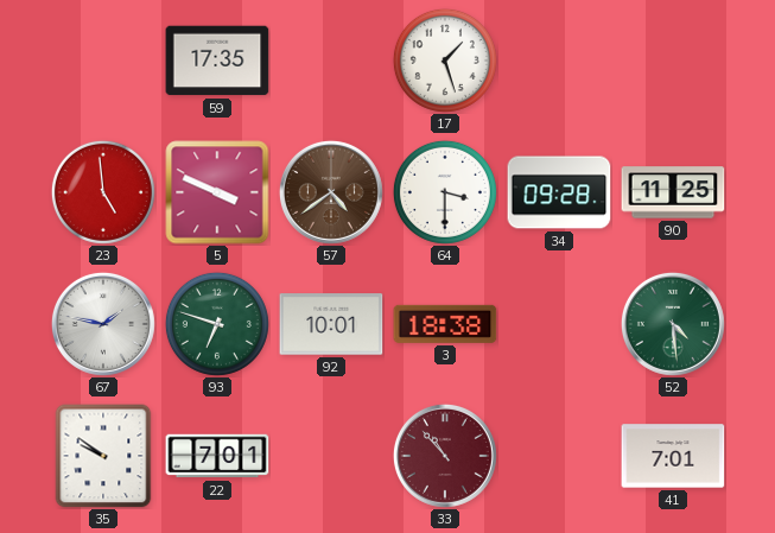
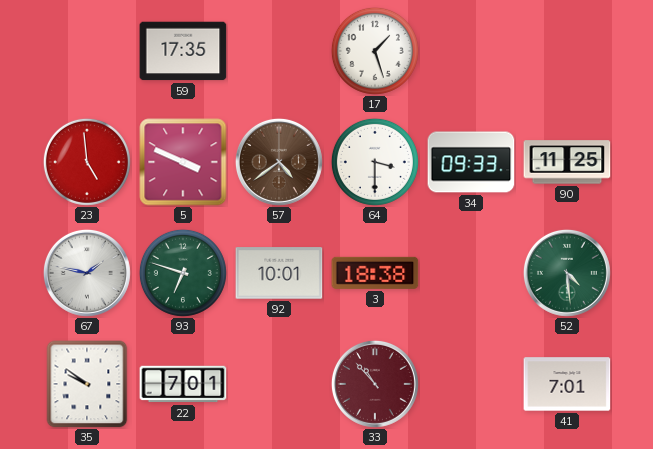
34: 09:28 -> 09:33 (471, 162)
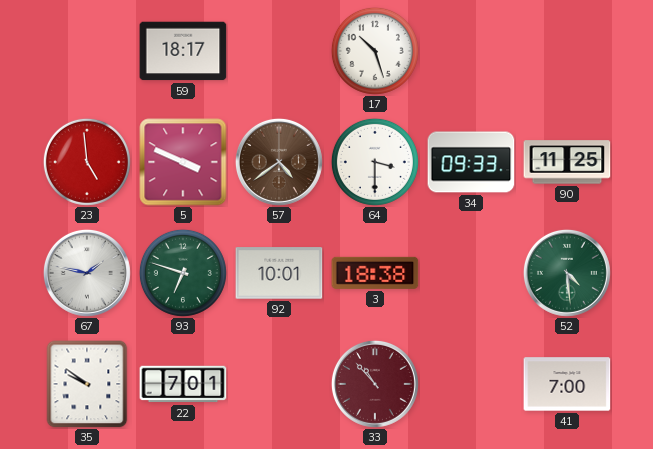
59: 17:35 -> 18:17 (183, 51)
17: 1:27 -> 10:27 (375, 51)
41: 7:01 -> 7:00 (567, 384)
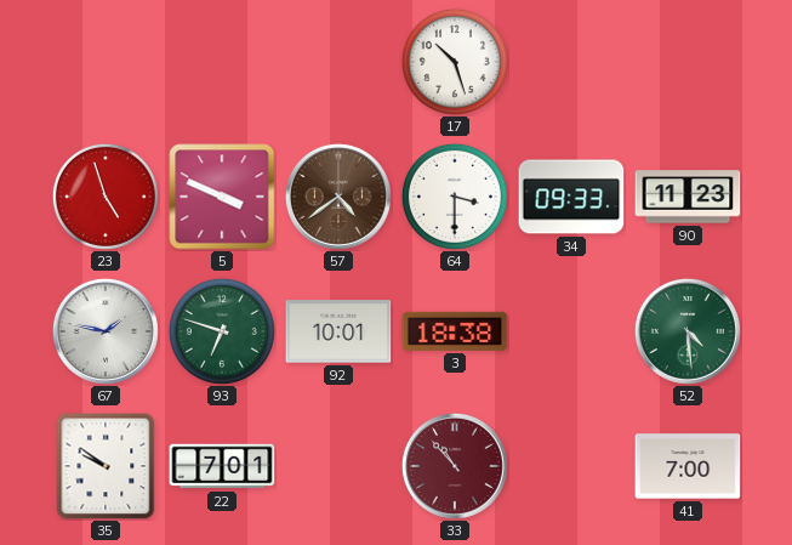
59: 18:17 -> none (183, 51)
23: 4:59 -> 4:57 (106, 197)
90: 11:25 -> 11:23 (688, 197)
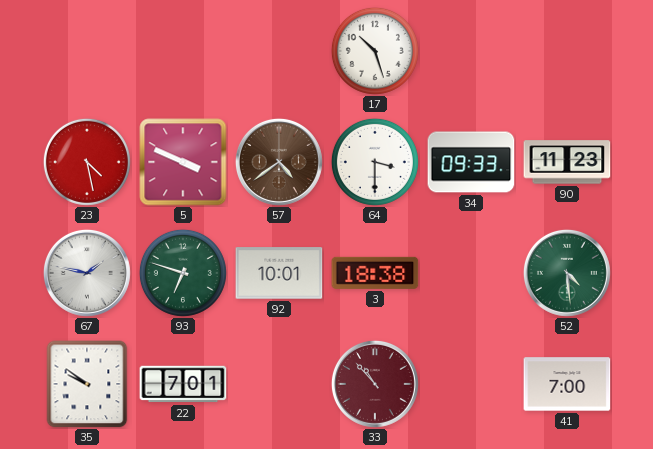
23: 4:57 -> 4:28 (87, 162)
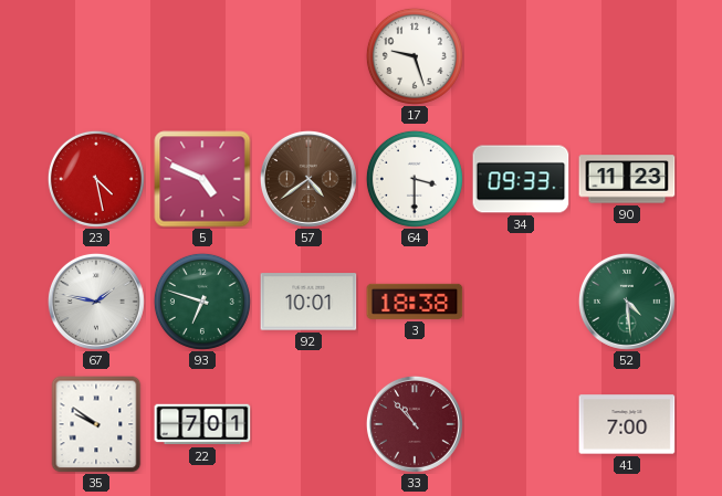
17: 10:27 -> 9:27 (415, 56)
5: 3:49 -> 4:49 (202, 179)
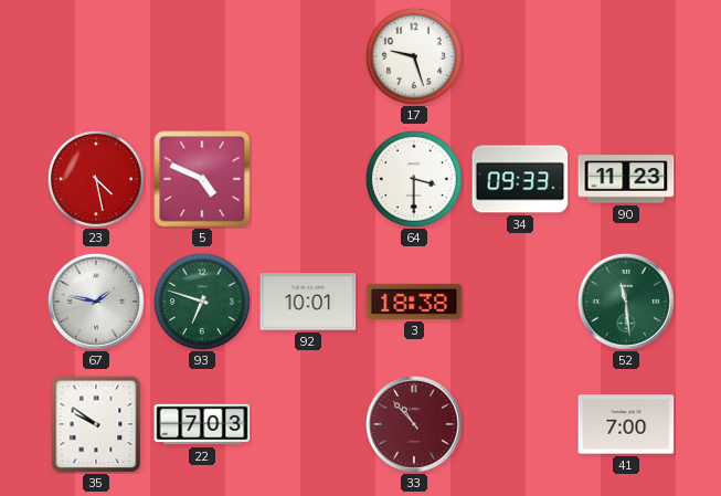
57: 4:39 -> none (308, 179)
52: 4:29 -> 11:29 (626, 302)
22: 7:01 -> 7:03 (202, 424)
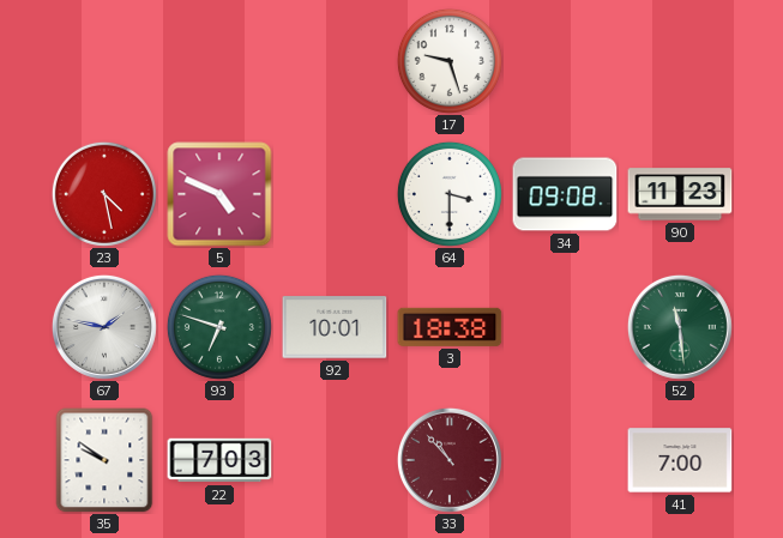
34: 09:33 -> 09:08 (565, 194)
